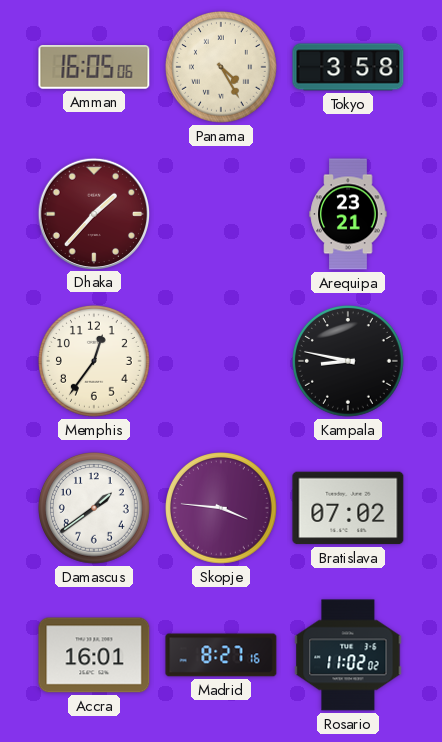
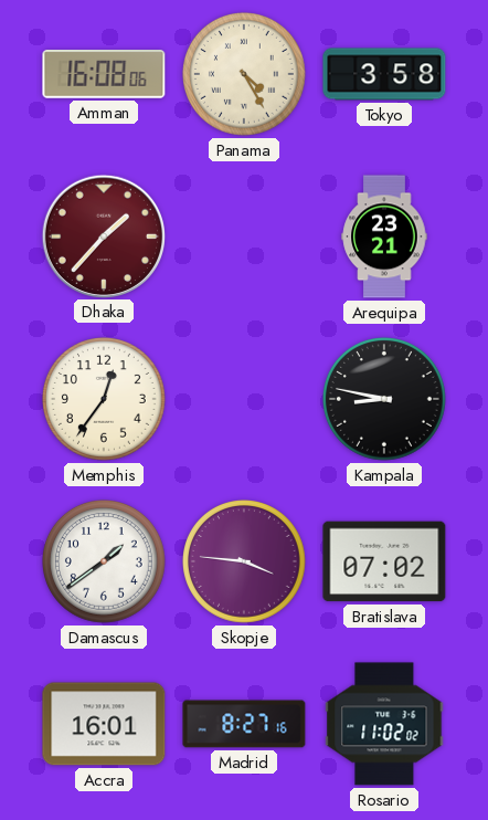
Amman: 16:05 -> 16:08 (104, 75)
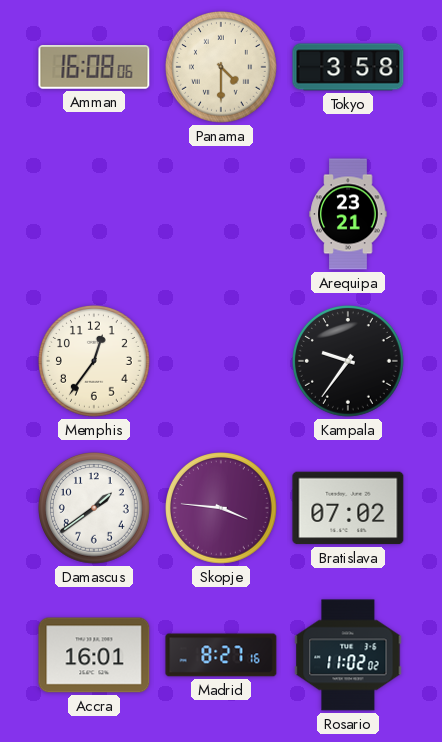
Panama: 4:25 -> 4:30 (222, 68)
Dhaka: 1:37 -> none (103, 235)
Kampala: 8:47 -> 9:36 (349, 362)
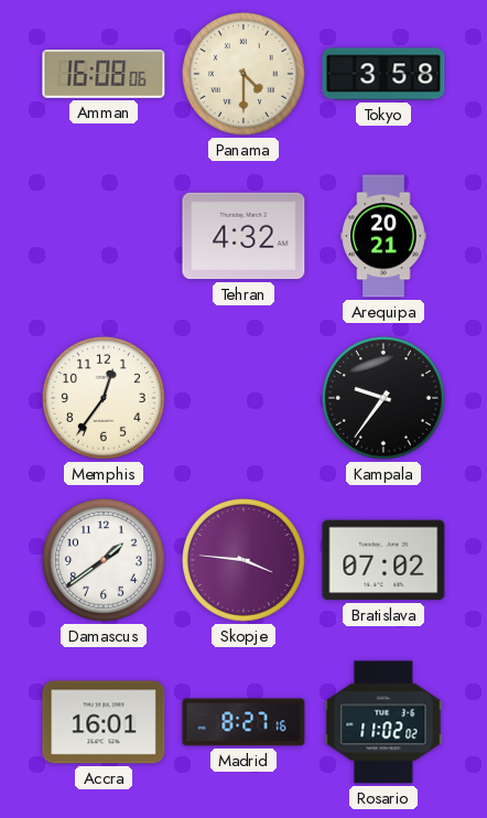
Tehran: none -> 4:32 (244, 236)
Arequipa: 23:21 -> 20:21 (383, 236)
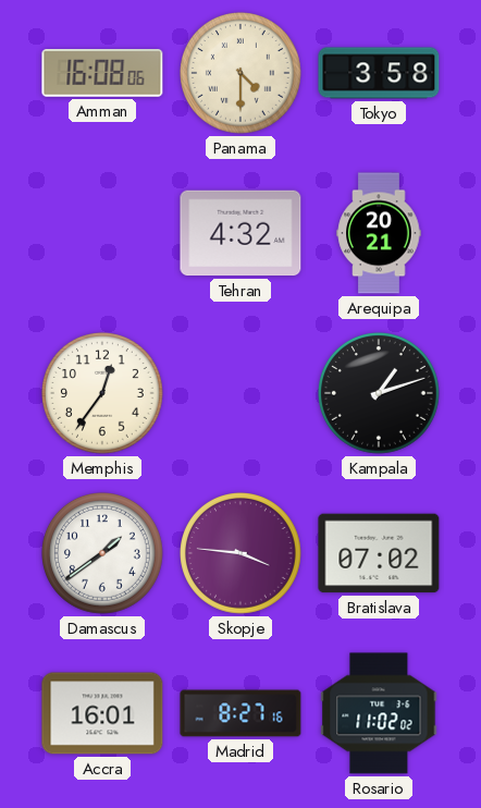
Kampala: 9:36 -> 1:12 (380, 394)
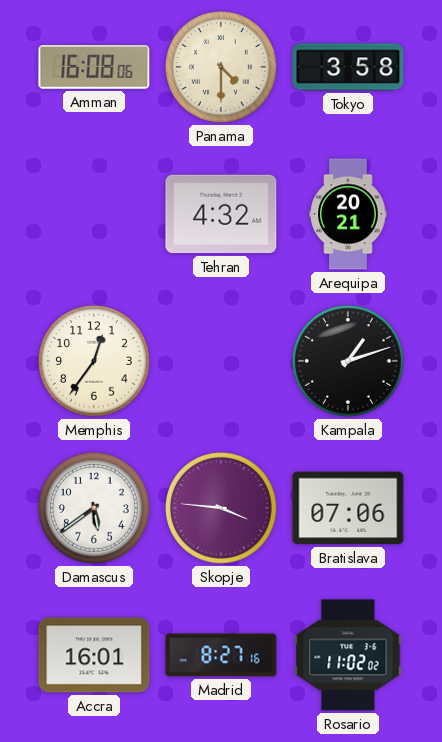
Damascus: 1:39 -> 5:39 (95, 509)
Bratislava: 07:02 -> 07:06 (348, 508)
